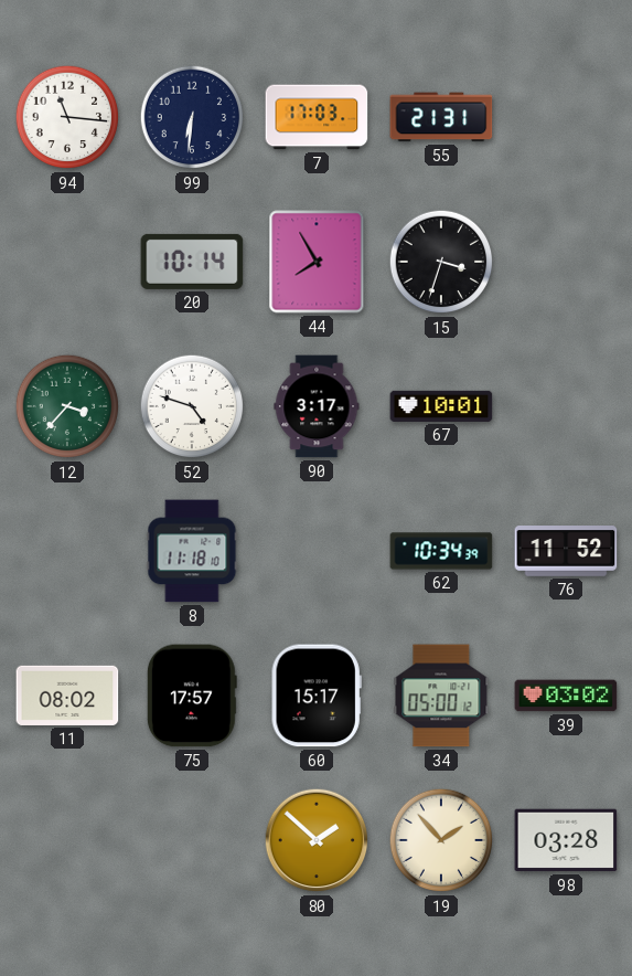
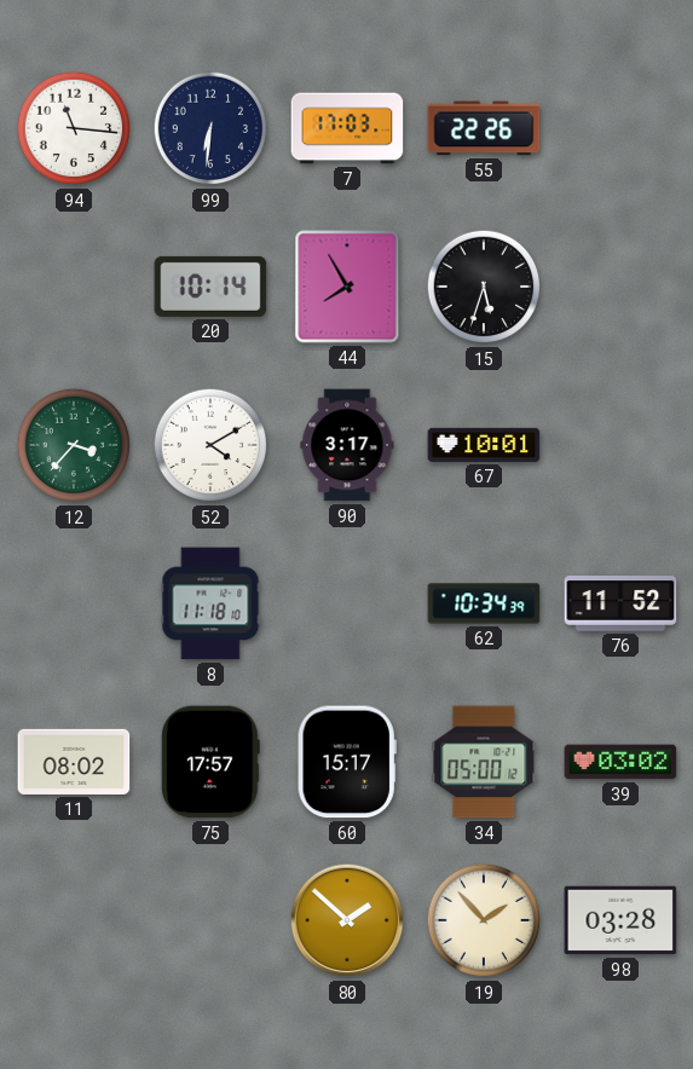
55: 21:31 -> 22:26 (484, 128)
15: 3:33 -> 5:33 (484, 287)
52: 4:48 -> 4:10 (210, 445)
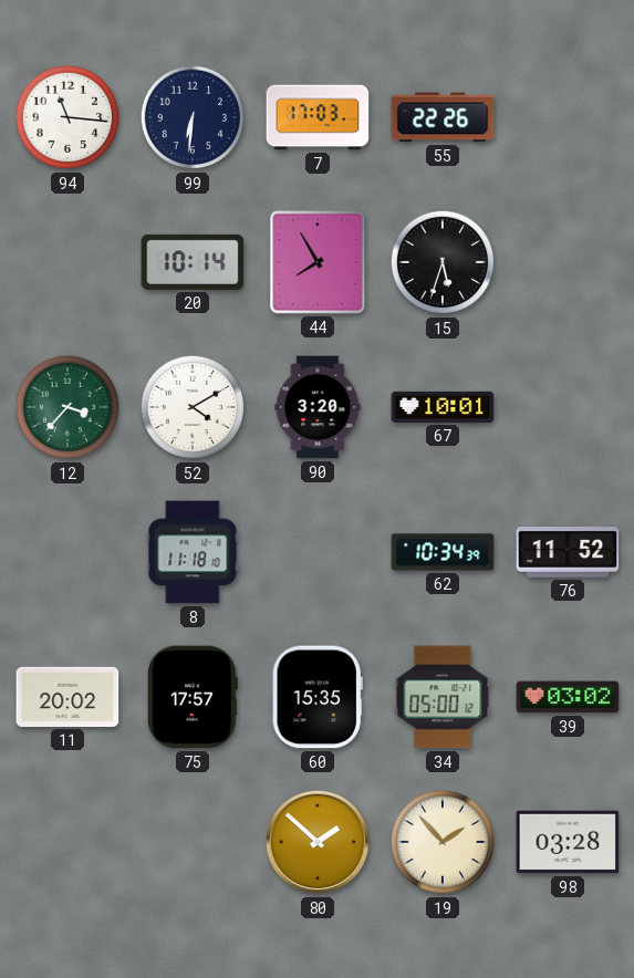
90: 3:17 -> 3:20 (318, 407)
11: 08:02 -> 20:02 (67, 697)
60: 15:17 -> 15:35 (318, 697)
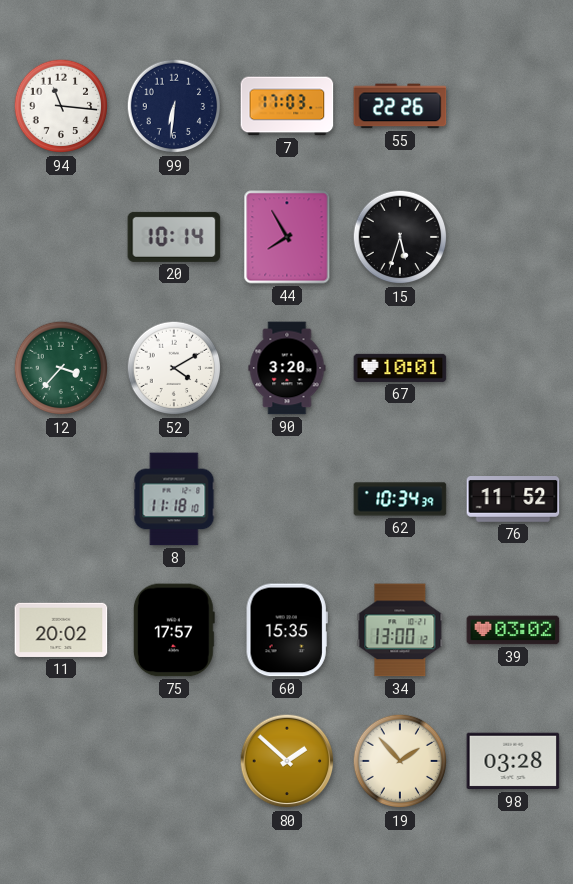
34: 05:00 -> 13:00 (400, 630)
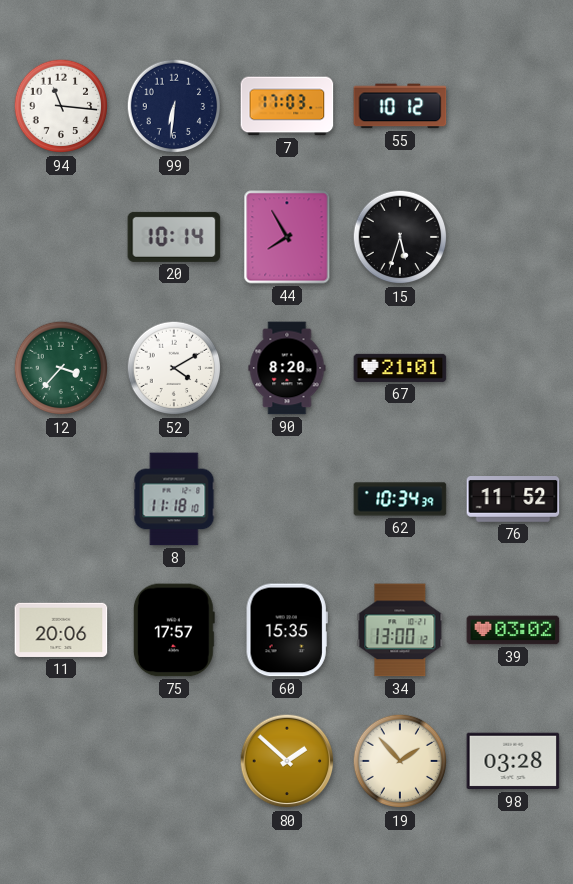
55: 22:26 -> 10:12 (400, 106)
90: 3:20 -> 8:20 (287, 368)
67: 10:01 -> 21:01 (400, 368)
11: 20:02 -> 20:06 (61, 630)
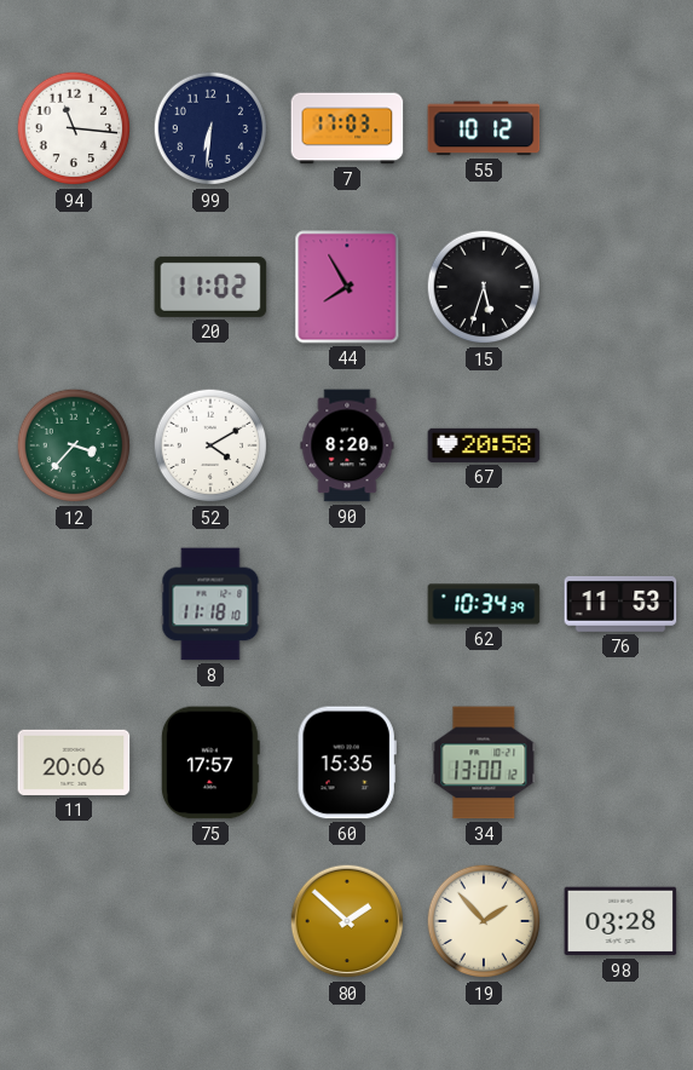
20: 10:14 -> 11:02 (210, 287)
67: 21:01 -> 20:58 (484, 445)
76: 11:52 -> 11:53 (620, 605)
39: 03:02 -> none (513, 630)
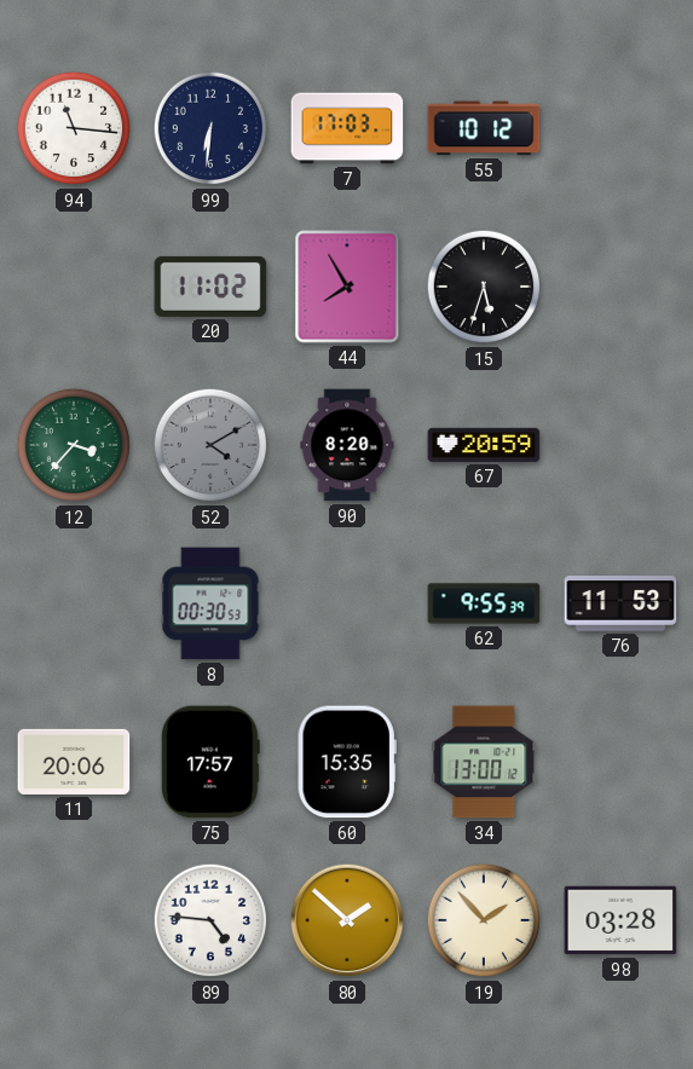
52 dial: white -> grey (210, 445)
67: 20:58 -> 20:59 (484, 445)
8: 11:18 -> 00:30 (210, 603)
62: 10:34 -> 9:55 (484, 603)
89: none -> 4:46 (210, 920)
